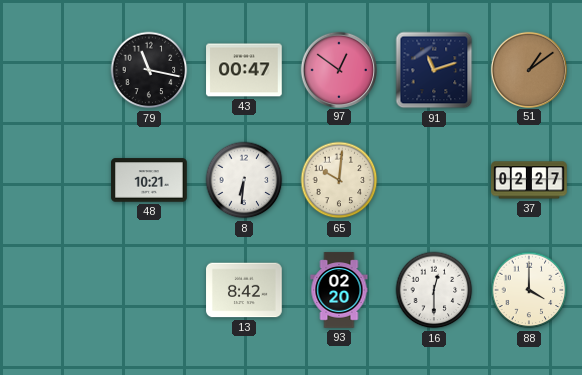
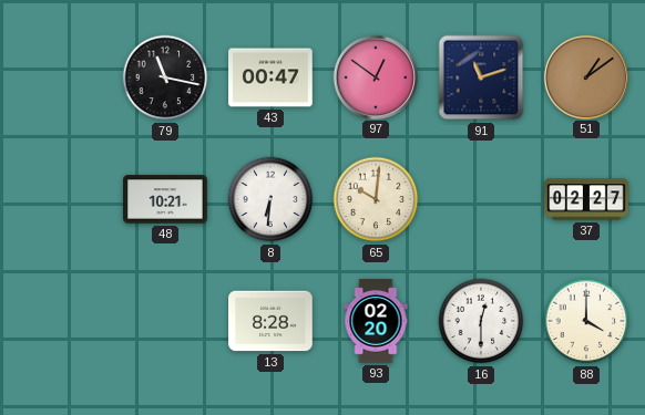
13: 8:42 -> 8:28 (270, 321)
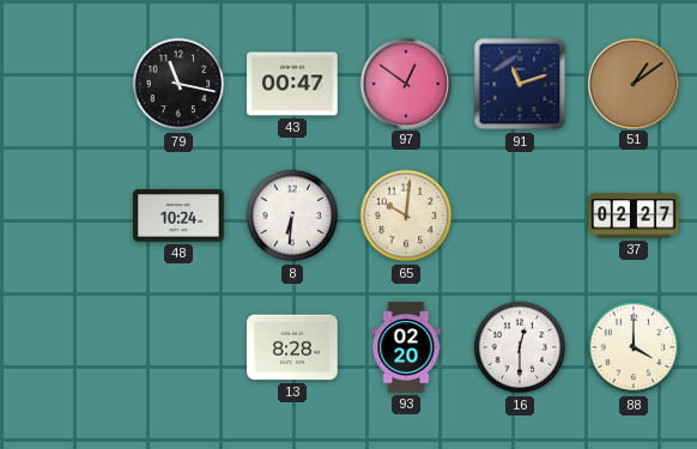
48: 10:21 -> 10:24 (178, 216)
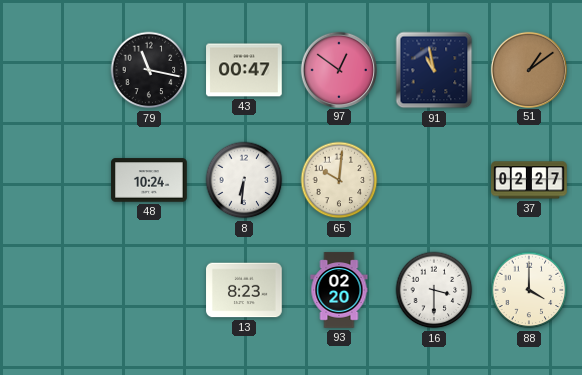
91: 11:12 -> 10:58 (434, 70)
13: 8:28 -> 8:23 (244, 290)
16: 12:30 -> 3:30 (434, 290)
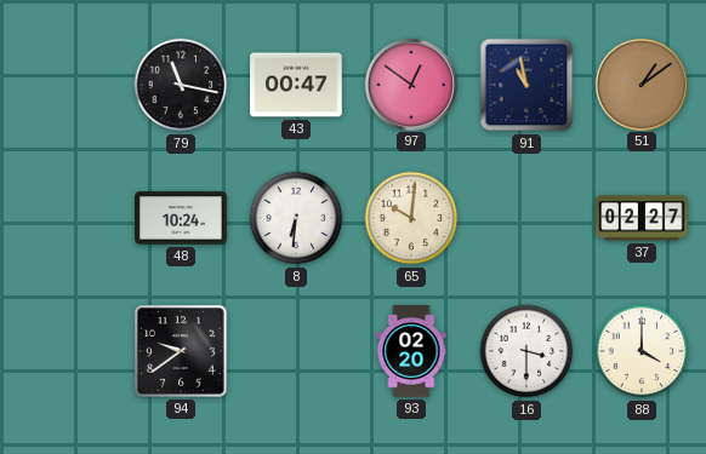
94: none -> 9:39 (182, 352)
13: 8:23 -> none (244, 290)
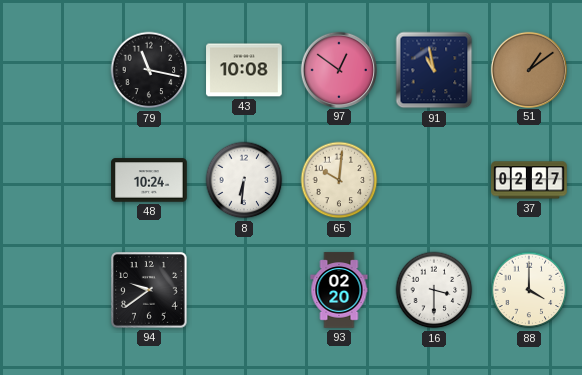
43: 00:47 -> 10:08 (244, 70)
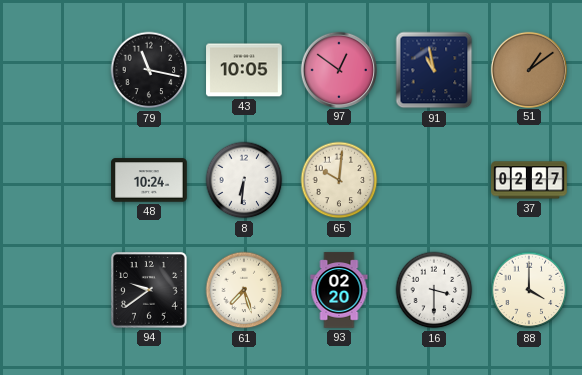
43: 10:08 -> 10:05 (244, 70)
61: none -> 7:27 (244, 290)
